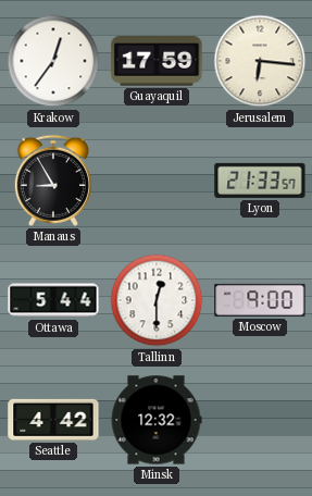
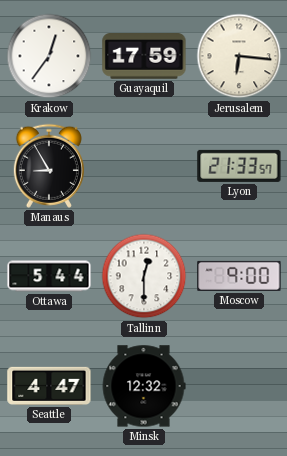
Seattle: 4:42 -> 4:47 (49, 386)
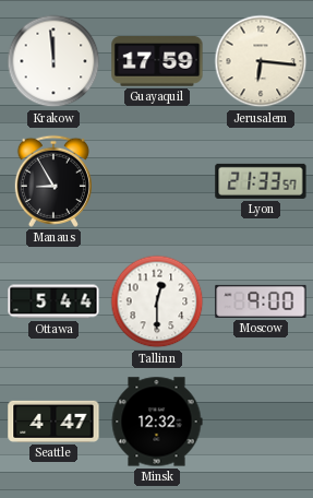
Krakow: 12:36 -> 11:59 (53, 61)
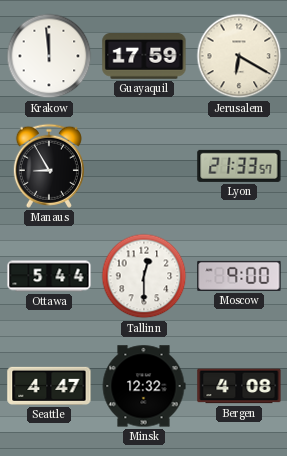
Jerusalem: 6:16 -> 6:20 (239, 56)
Bergen: none -> 4:08 (239, 386)
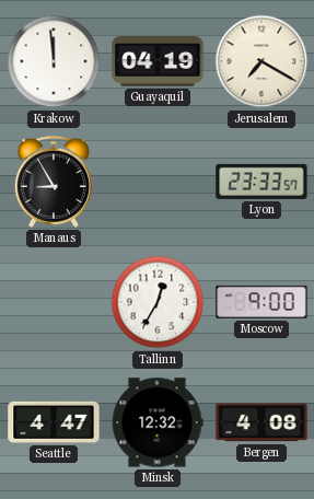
Guayaquil: 17:59 -> 04:19 (158, 62)
Jerusalem: 6:20 -> 7:20 (261, 61)
Lyon: 21:33 -> 23:33 (261, 182)
Ottawa: 5:44 -> none (49, 276)
Tallinn: 12:30 -> 12:35 (158, 302)
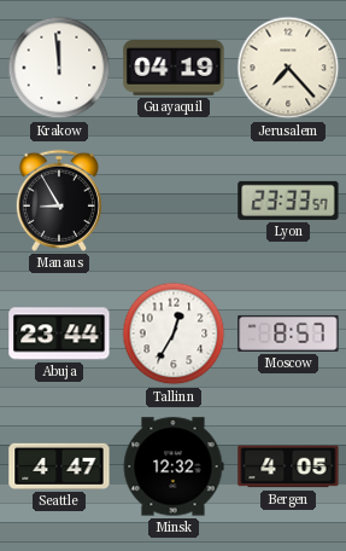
Jerusalem: 7:20 -> 7:23 (288, 68)
Abuja: none -> 23:44 (59, 333)
Moscow: 9:00 -> 8:57 (288, 333)
Bergen: 4:08 -> 4:05 (288, 466)
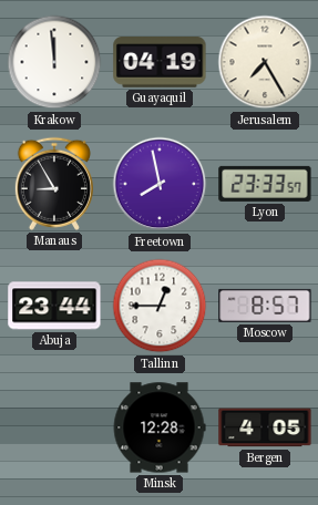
Jerusalem: 7:23 -> 7:25 (265, 62)
Freetown: none -> 7:58 (160, 184)
Tallinn: 12:35 -> 12:45 (160, 306)
Seattle: 4:47 -> none (59, 466)
Minsk: 12:32 -> 12:28 (160, 427)
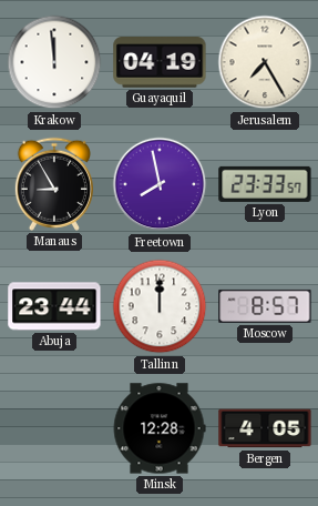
Tallinn: 12:45 -> 12:00 (160, 306)
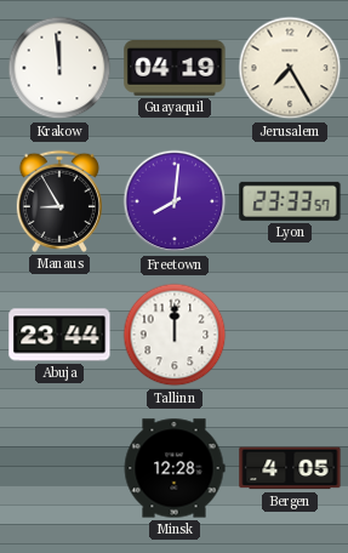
Freetown: 7:58 -> 8:01 (175, 201)
Moscow: 8:57 -> none (265, 306)
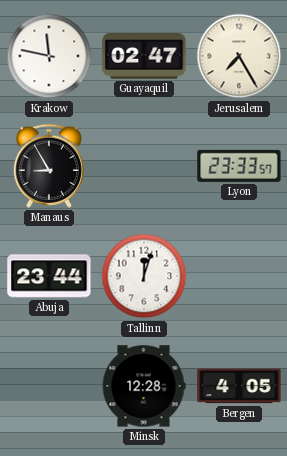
Krakow: 11:59 -> 11:47 (49, 56)
Guayaquil: 04:19 -> 02:47 (144, 57)
Freetown: 8:01 -> none (175, 201)
Tallinn: 12:00 -> 12:03 (144, 276)
